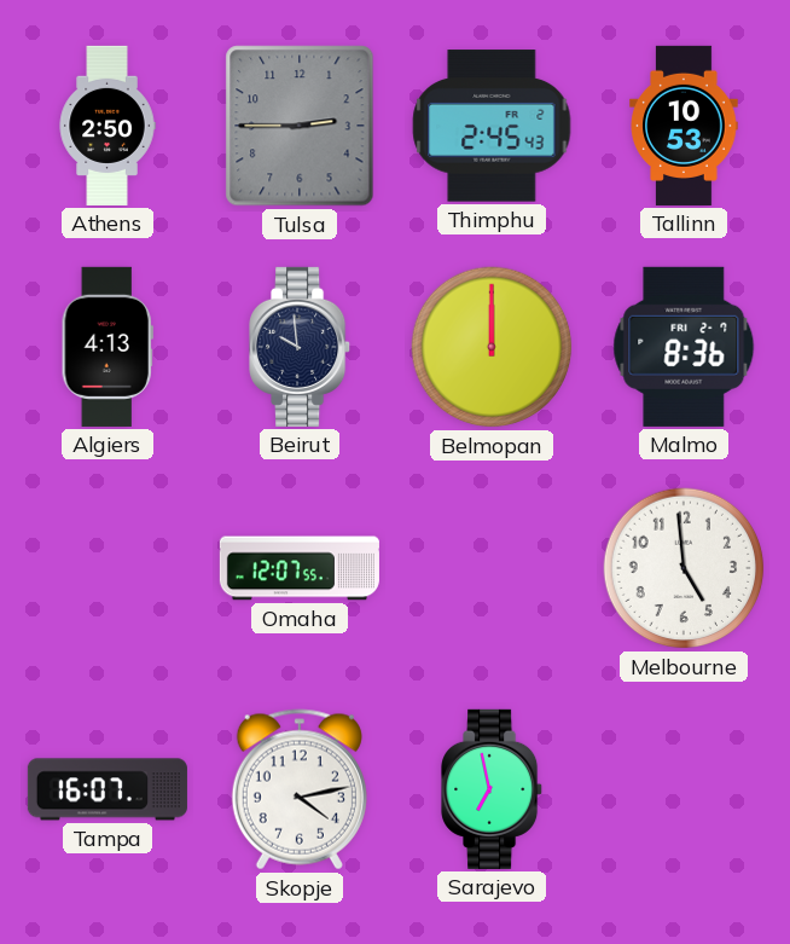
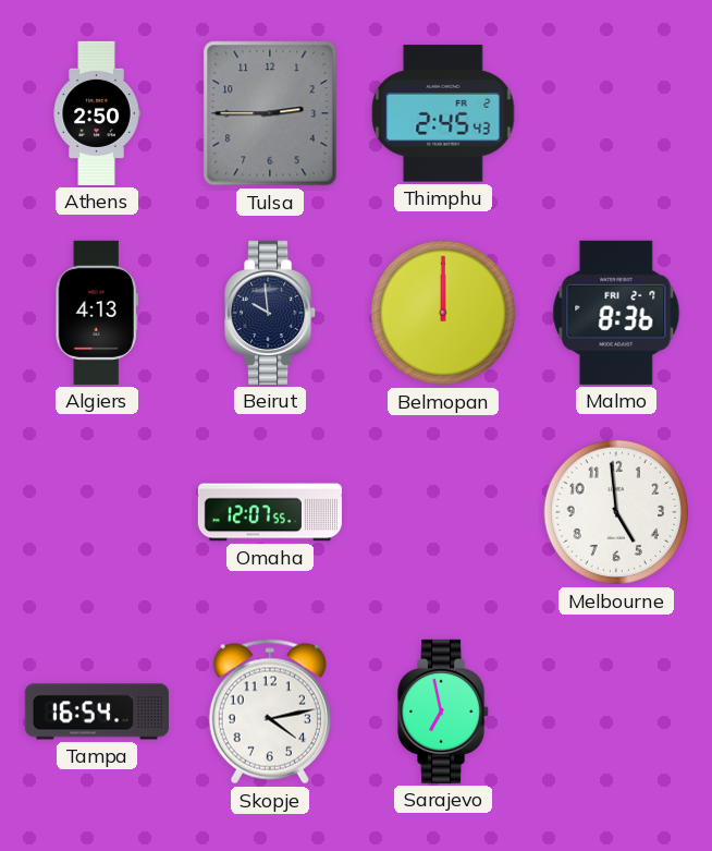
Tallinn: 10:53 -> none (684, 126)
Tampa: 16:07 -> 16:54 (97, 712)
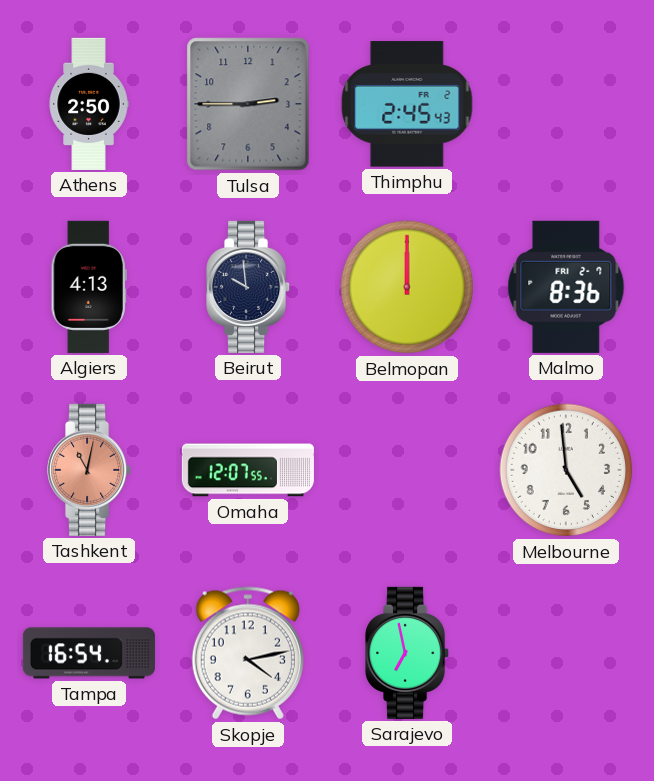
Tashkent: none -> 11:02 (90, 470)
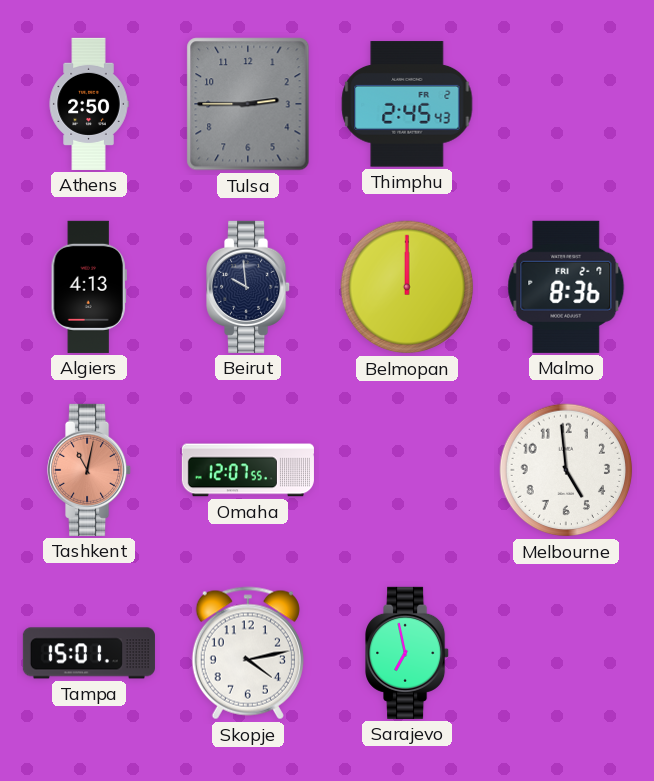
Tampa: 16:54 -> 15:01 (89, 653)
